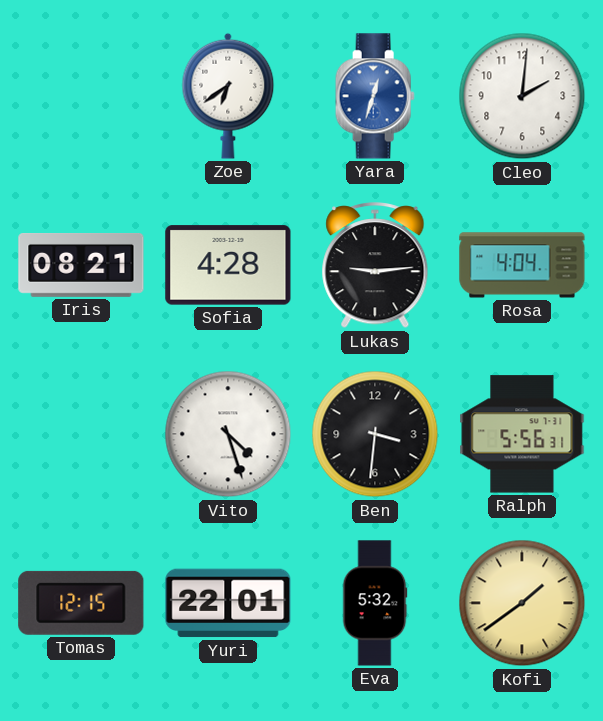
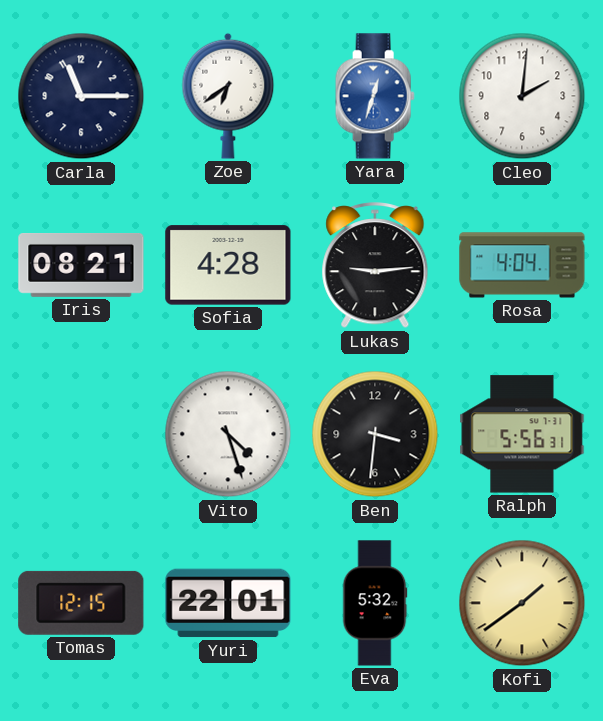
Carla: none -> 11:15 (81, 96)
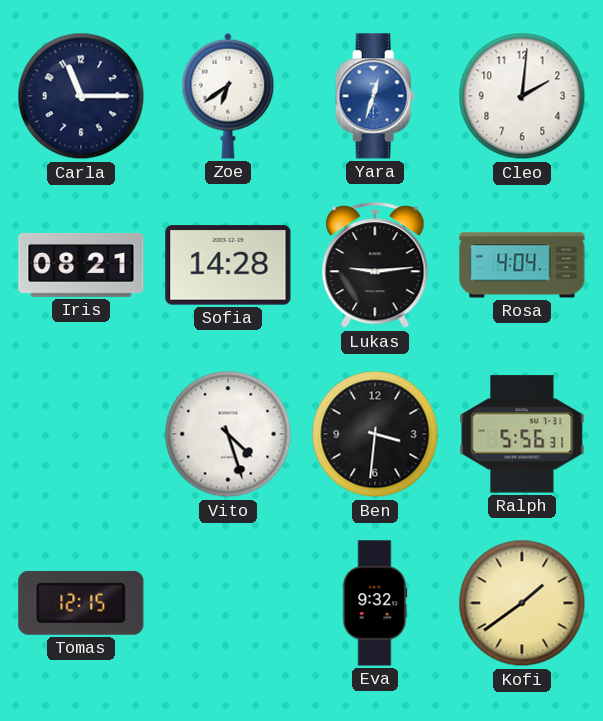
Sofia: 4:28 -> 14:28 (228, 265)
Yuri: 22:01 -> none (228, 603)
Eva: 5:32 -> 9:32 (375, 603)
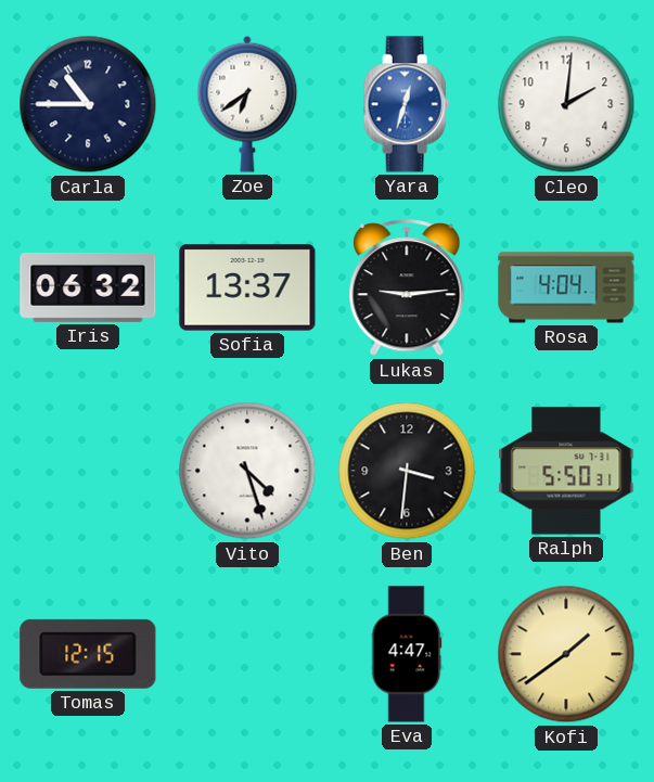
Carla: 11:15 -> 10:45 (88, 104)
Iris: 08:21 -> 06:32 (88, 289)
Sofia: 14:28 -> 13:37 (247, 287)
Ralph: 5:56 -> 5:50 (566, 471)
Eva: 9:32 -> 4:47 (407, 654)
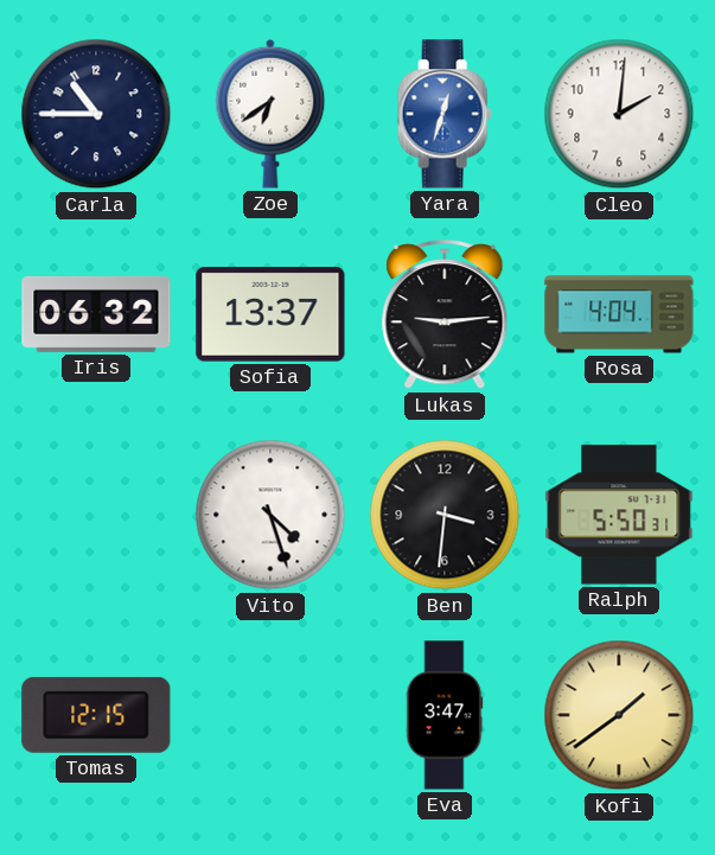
Eva: 4:47 -> 3:47 (445, 715)
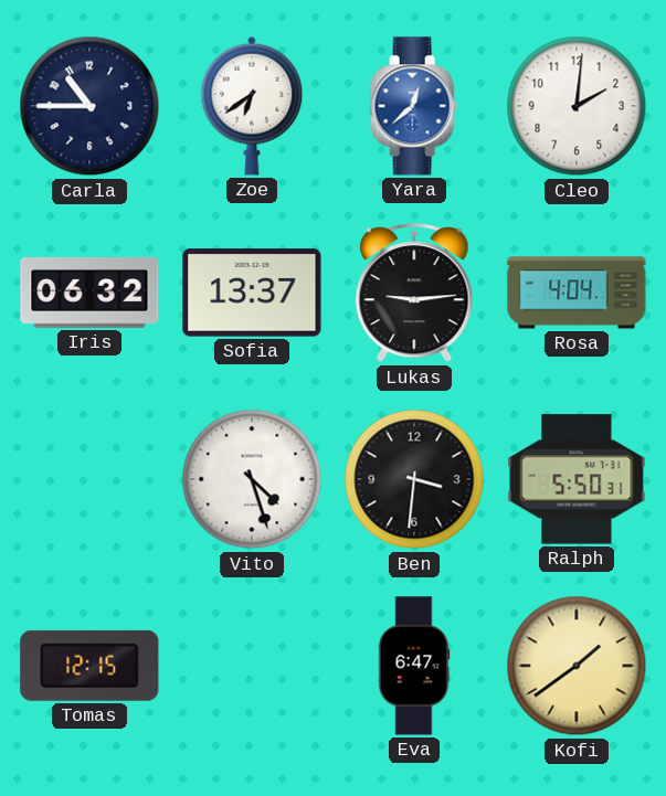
Yara: 12:33 -> 12:38 (414, 106)
Eva: 3:47 -> 6:47 (414, 666)
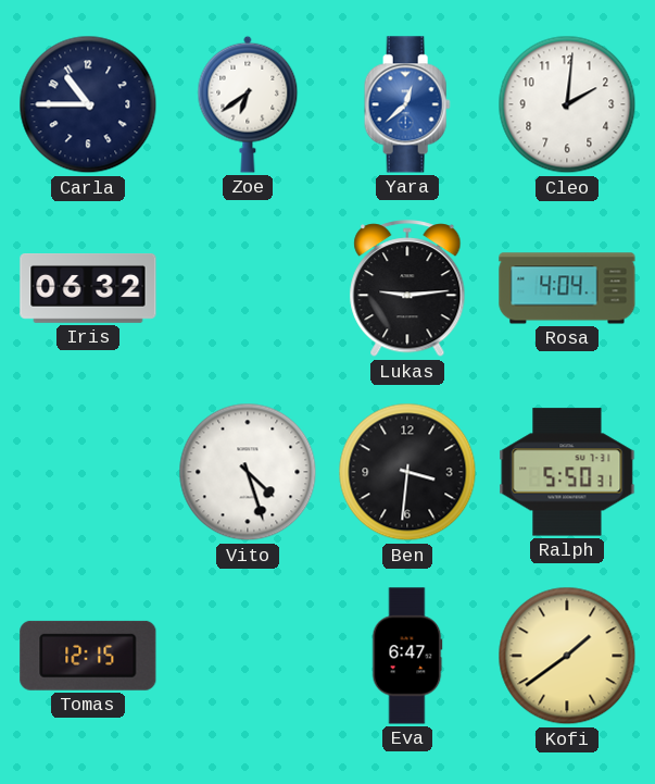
Sofia: 13:37 -> none (252, 293)
